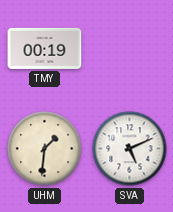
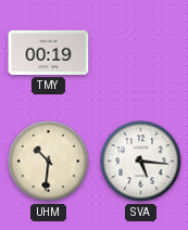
UHM: 1:31 -> 10:31 (49, 162)
SVA: 5:11 -> 5:16 (141, 162)
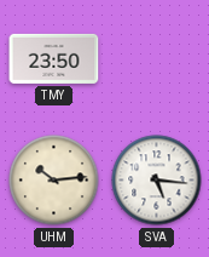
TMY: 00:19 -> 23:50 (54, 58)
UHM: 10:31 -> 10:14 (54, 181)
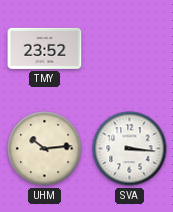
TMY: 23:50 -> 23:52 (45, 48)
SVA: 5:16 -> 3:16 (130, 149)
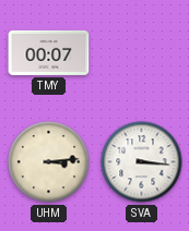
TMY: 23:52 -> 00:07 (49, 52)
UHM: 10:14 -> 3:14 (49, 162)
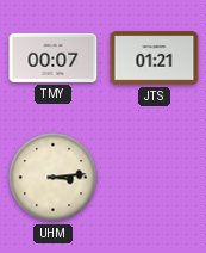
JTS: none -> 01:21 (155, 58)
SVA: 3:16 -> none (142, 162)
